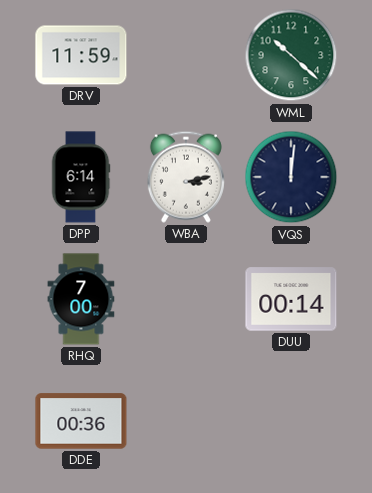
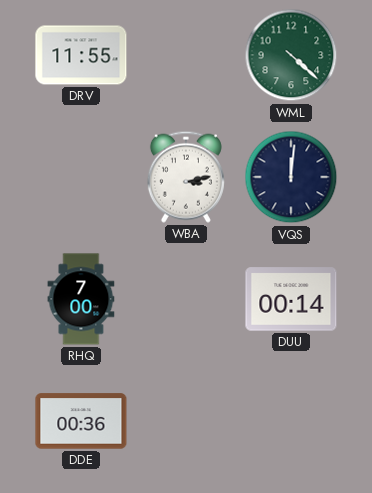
DRV: 11:59 -> 11:55 (81, 55)
WML: 10:22 -> 4:22 (291, 55)
DPP: 6:14 -> none (81, 177)
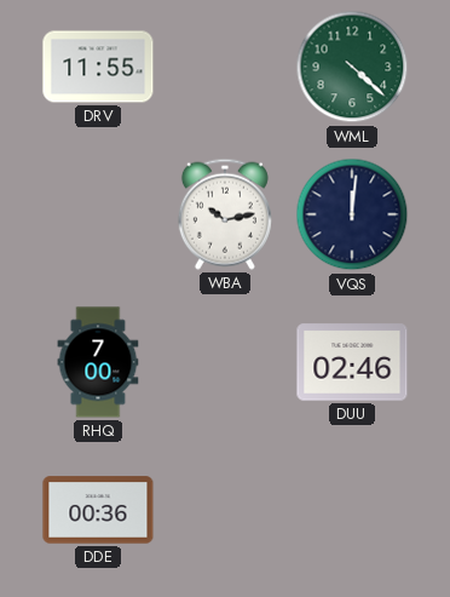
WBA: 3:13 -> 10:13 (225, 214)
DUU: 00:14 -> 02:46 (352, 362)
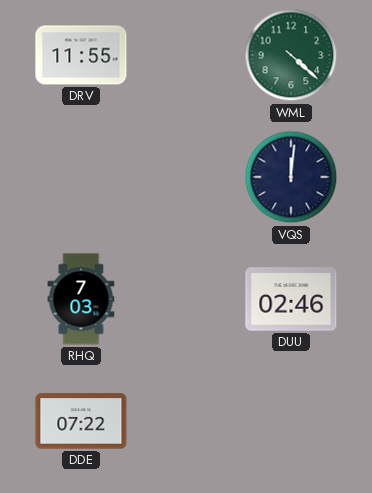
WBA: 10:13 -> none (225, 214)
RHQ: 7:00 -> 7:03 (81, 299)
DDE: 00:36 -> 07:22 (81, 421)
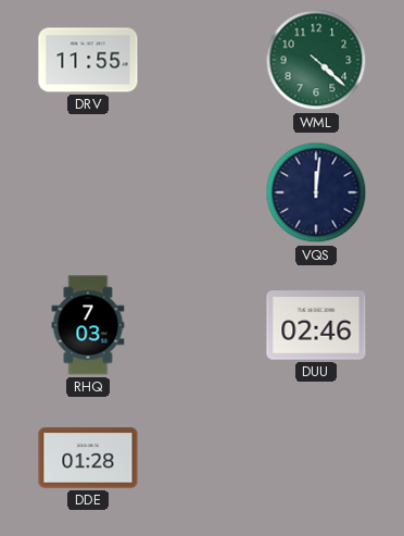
DDE: 07:22 -> 01:28 (88, 458)
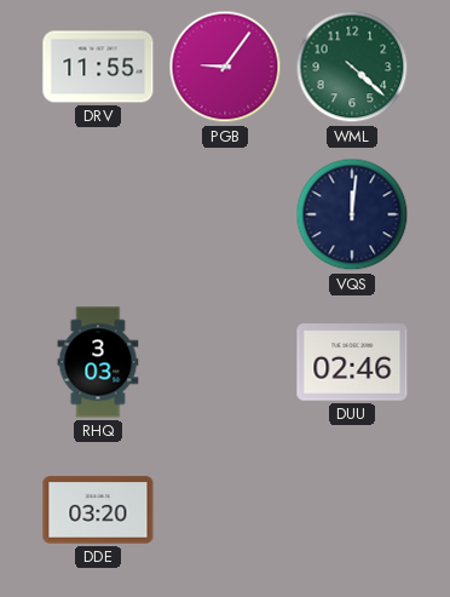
PGB: none -> 9:06 (225, 67)
RHQ: 7:03 -> 3:03 (98, 362)
DDE: 01:28 -> 03:20 (98, 510)
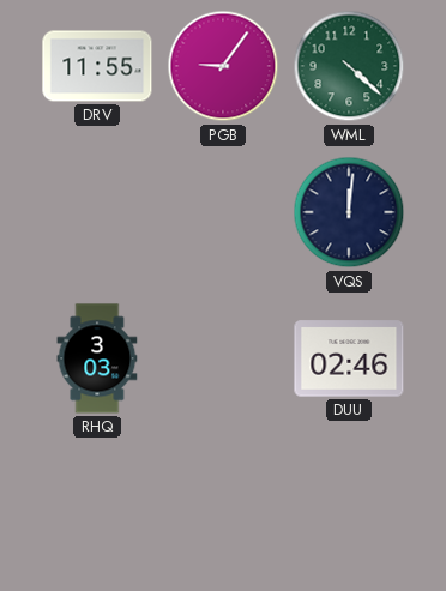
DDE: 03:20 -> none (98, 510)
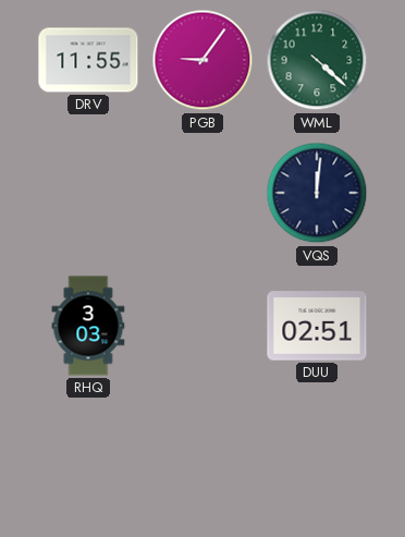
DUU: 02:46 -> 02:51 (317, 326)
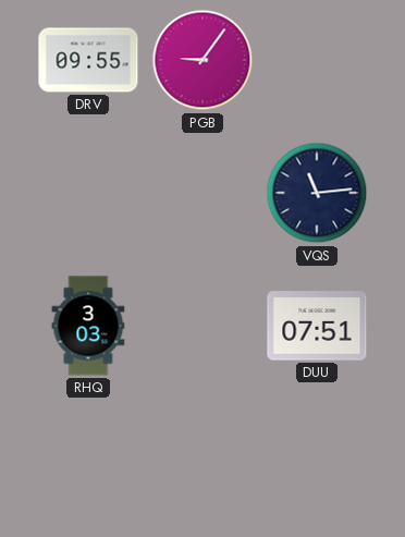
DRV: 11:55 -> 09:55 (88, 60)
WML: 4:22 -> none (317, 60)
VQS: 12:01 -> 11:14 (317, 193)
DUU: 02:51 -> 07:51 (317, 326)
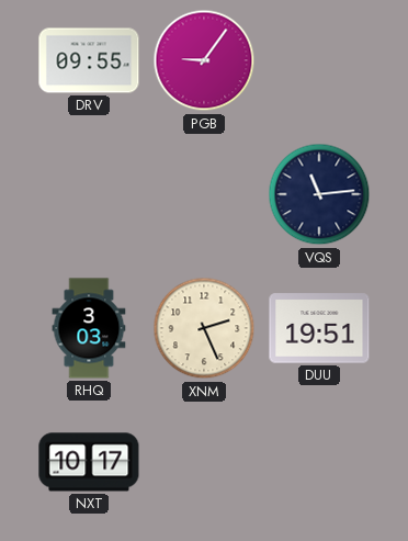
XNM: none -> 2:26 (204, 328)
DUU: 07:51 -> 19:51 (319, 328)
NXT: none -> 10:17 (89, 462)
